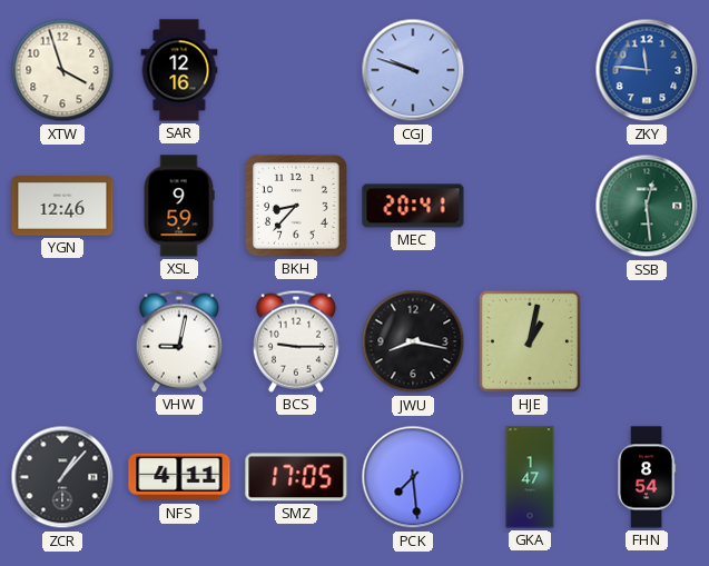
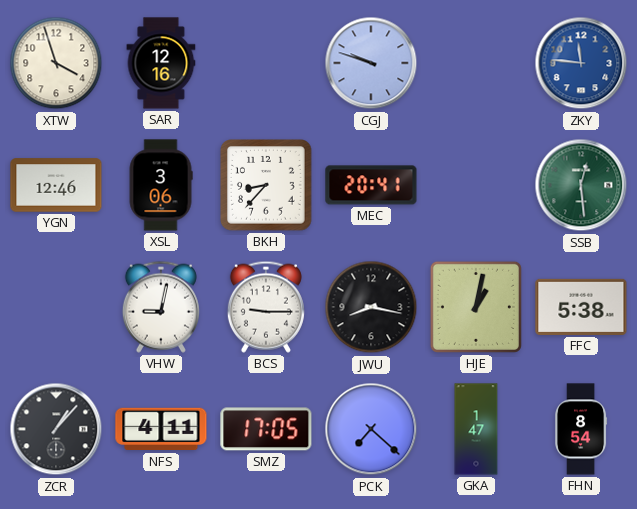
XSL: 9:59 -> 3:06 (161, 185)
FFC: none -> 5:38 (581, 307)
PCK: 7:29 -> 7:22 (371, 429)
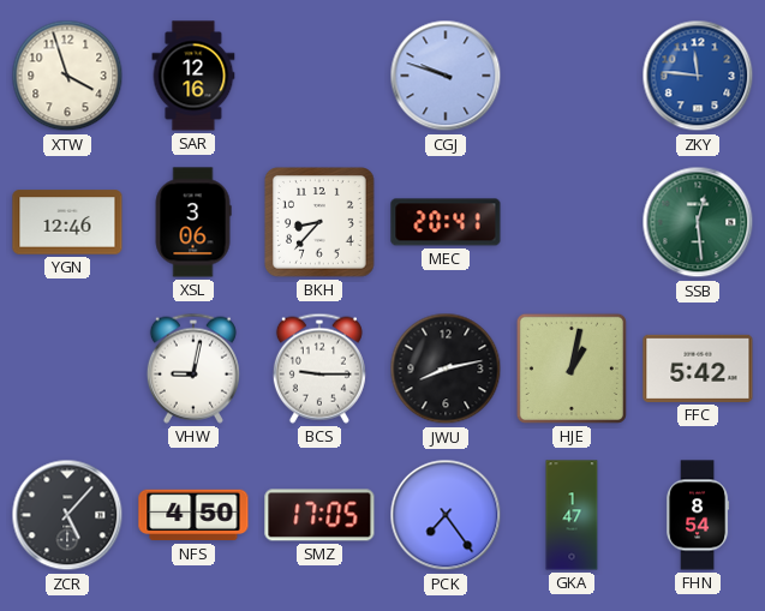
JWU: 8:17 -> 8:13 (446, 369)
FFC: 5:38 -> 5:42 (698, 369)
ZCR: 1:07 -> 5:07 (67, 515)
NFS: 4:11 -> 4:50 (193, 515)
PCK: 7:22 -> 7:24 (446, 515)
